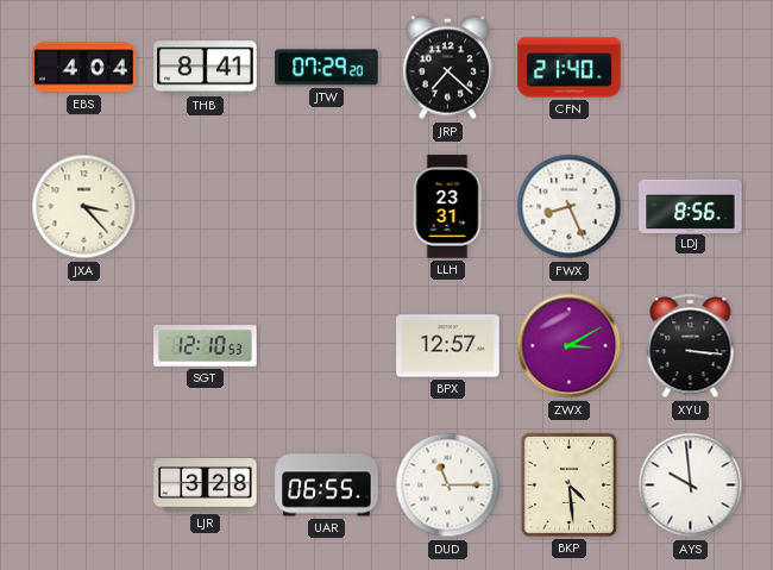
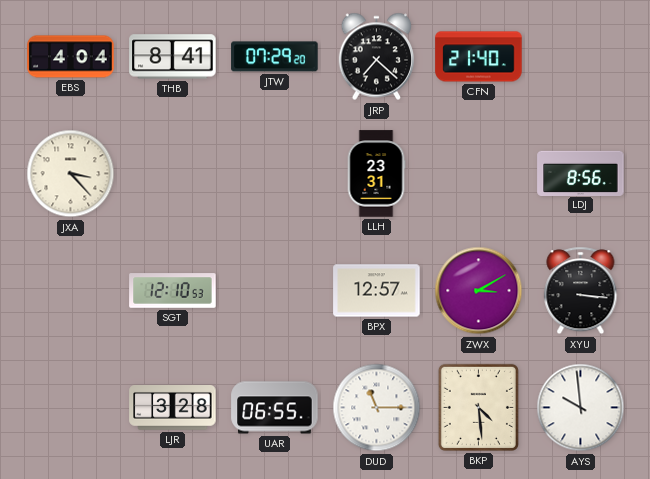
FWX: 8:26 -> none (570, 207)
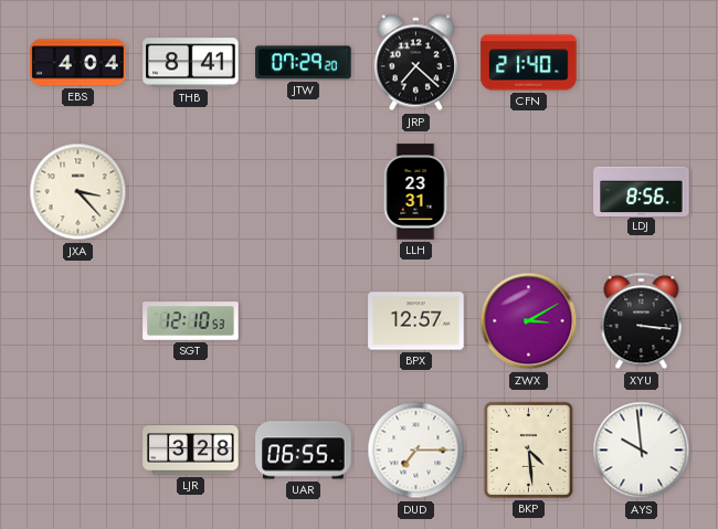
DUD: 11:15 -> 7:15 (416, 451)
